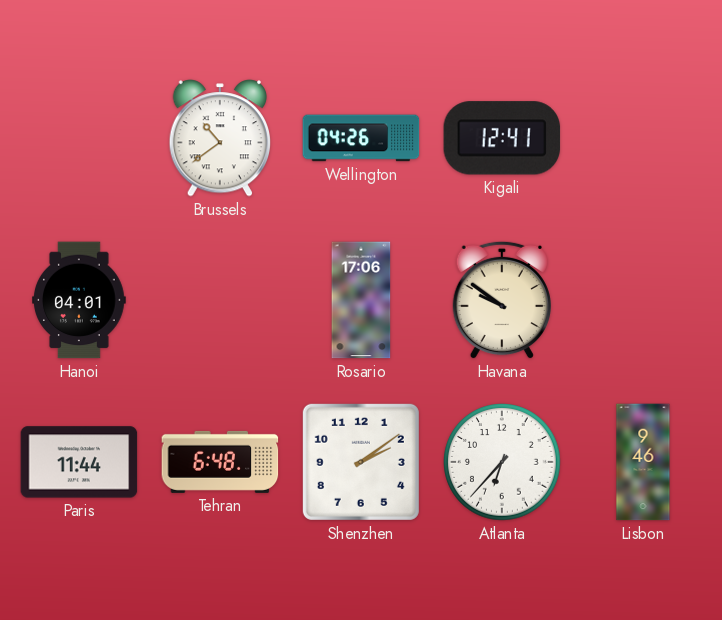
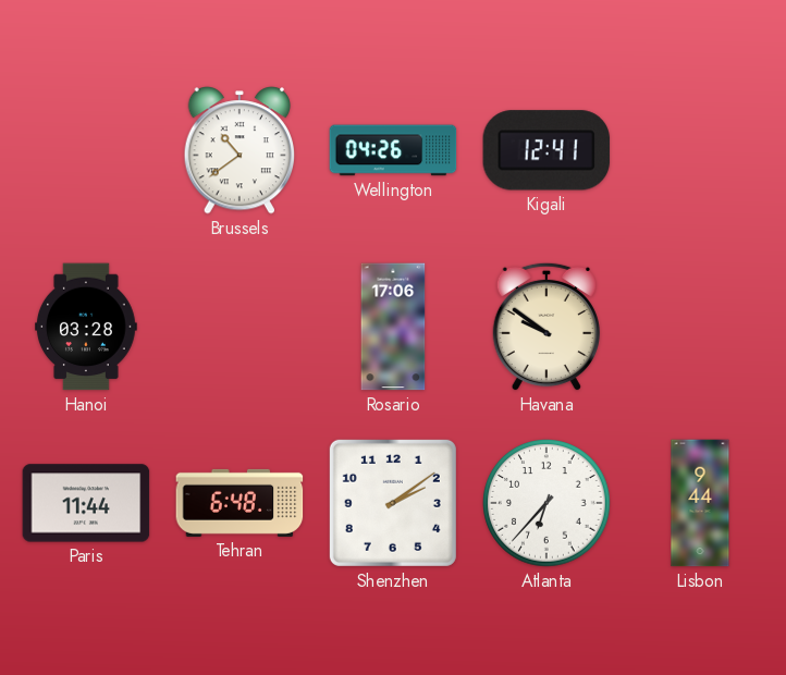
Hanoi: 04:01 -> 03:28 (87, 327)
Lisbon: 9:46 -> 9:44 (700, 503)
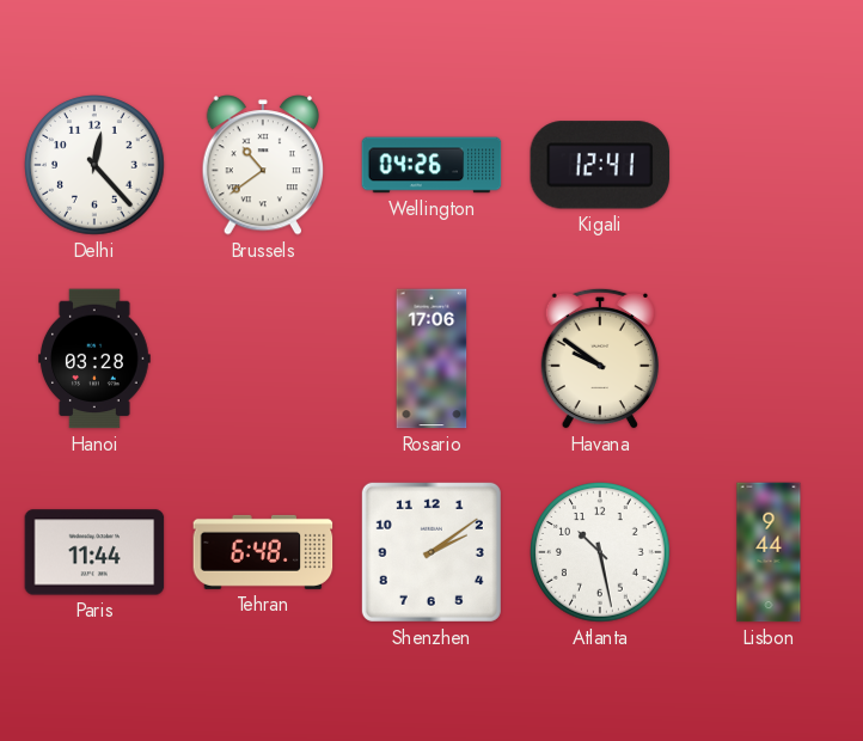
Delhi: none -> 12:23 (94, 165)
Atlanta: 6:37 -> 10:28 (600, 552)
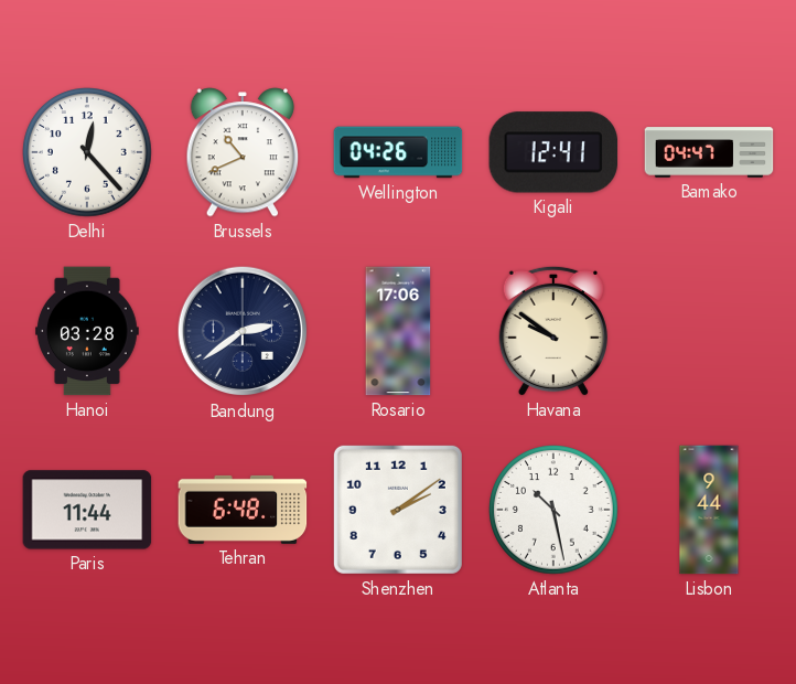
Brussels: 10:39 -> 10:41 (243, 152)
Bamako: none -> 04:47 (709, 152)
Bandung: none -> 2:39 (243, 331)
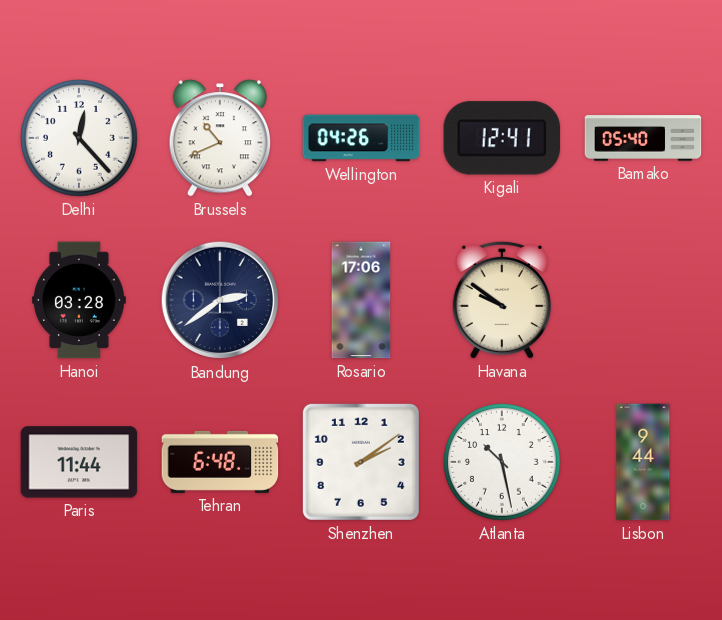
Bamako: 04:47 -> 05:40 (643, 138)
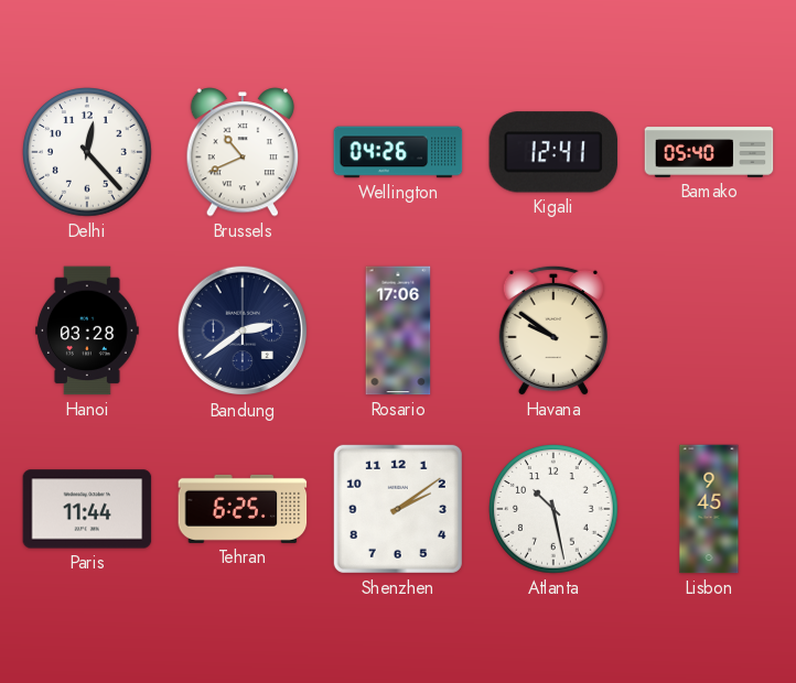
Tehran: 6:48 -> 6:25 (243, 509)
Lisbon: 9:44 -> 9:45 (709, 509)
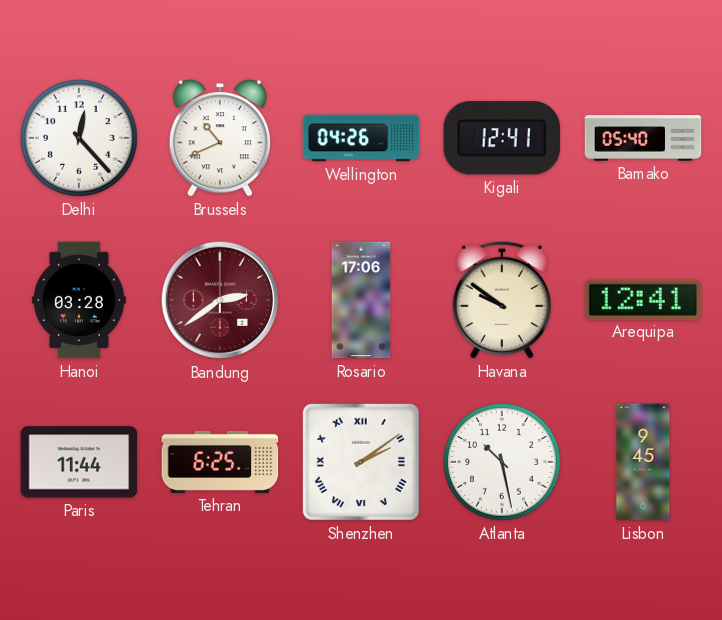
Bandung dial: navy -> burgundy (220, 300)
Arequipa: none -> 12:41 (643, 299)
Shenzhen numerals: Arabic -> Roman (361, 462)
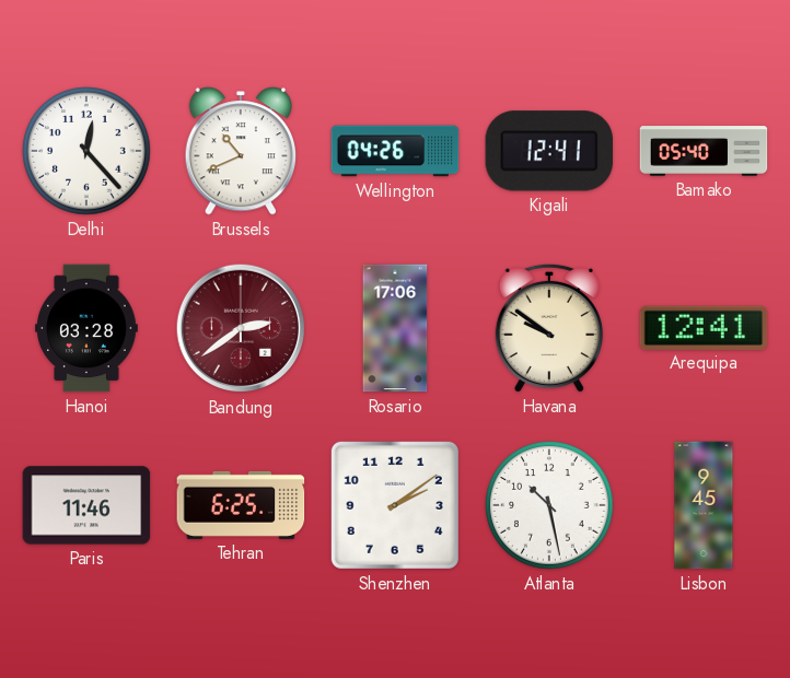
Paris: 11:44 -> 11:46 (86, 505)
Shenzhen numerals: Roman -> Arabic (395, 505)
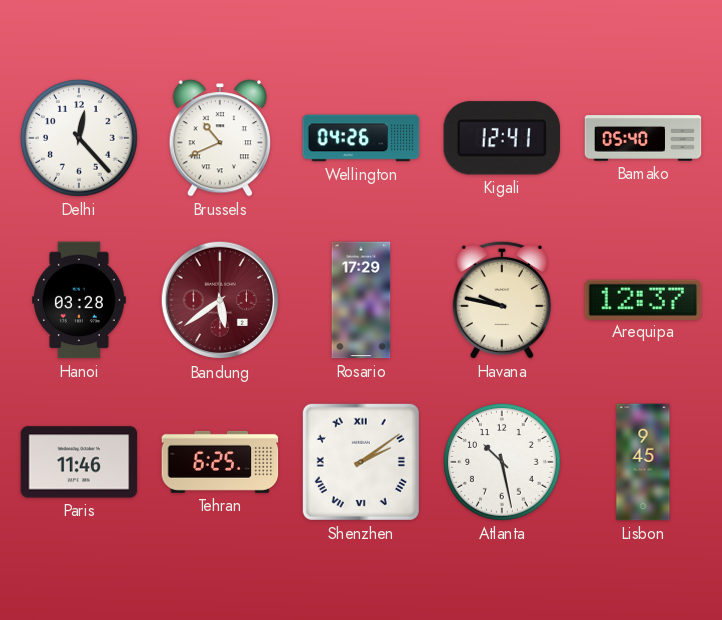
Bandung: 2:39 -> 5:39 (220, 300)
Rosario: 17:06 -> 17:29 (361, 300)
Havana: 9:51 -> 9:47 (502, 300)
Arequipa: 12:41 -> 12:37 (643, 299)
Shenzhen numerals: Arabic -> Roman (361, 462)
